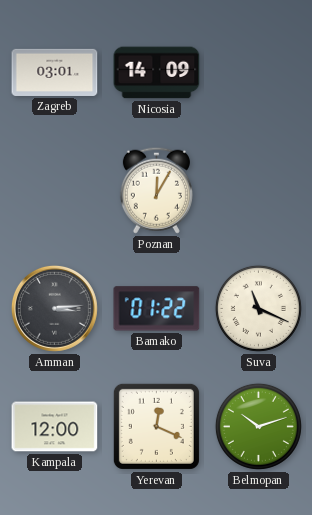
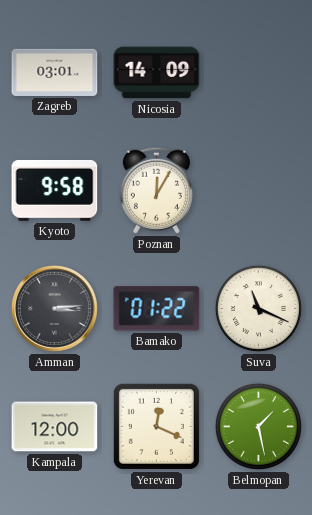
Kyoto: none -> 9:58 (55, 190)
Belmopan: 10:12 -> 1:28 (258, 426)
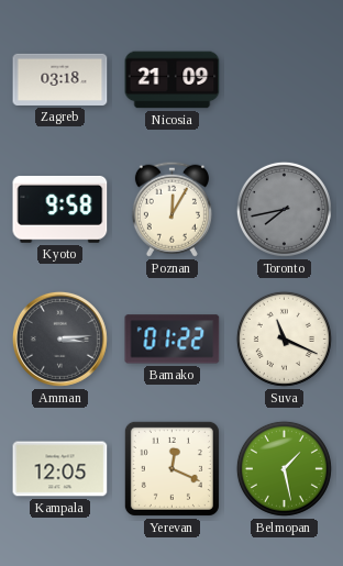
Zagreb: 03:01 -> 03:18 (60, 79)
Nicosia: 14:09 -> 21:09 (173, 80)
Toronto: none -> 7:43 (284, 209)
Kampala: 12:00 -> 12:05 (60, 469)
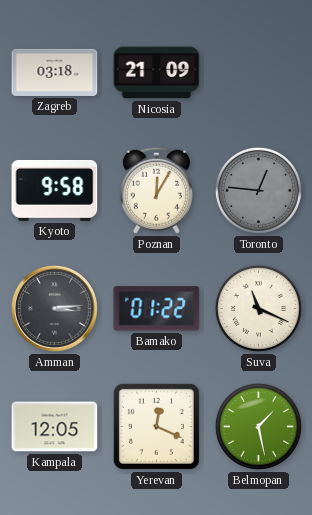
Toronto: 7:43 -> 12:46 (258, 190)
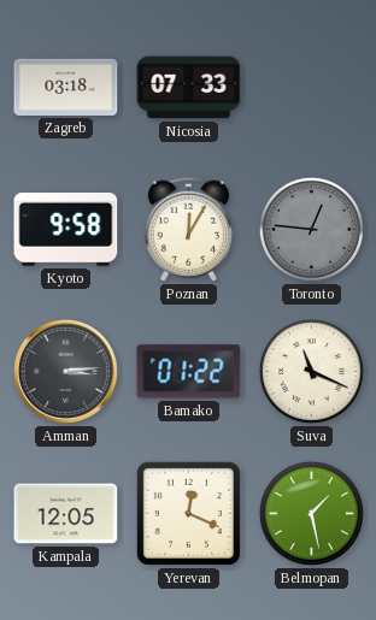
Nicosia: 21:09 -> 07:33 (189, 88)
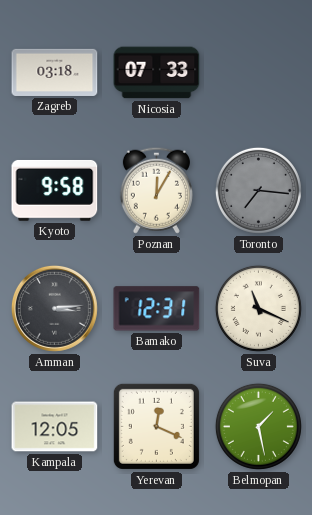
Toronto: 12:46 -> 7:16 (258, 190)
Bamako: 01:22 -> 12:31 (157, 309)
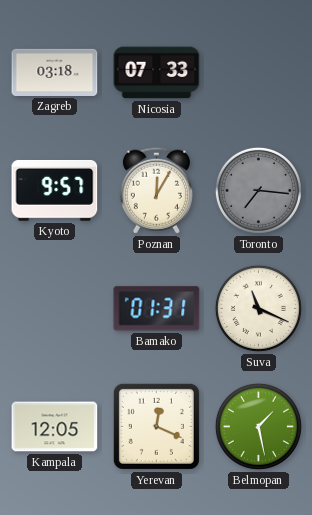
Kyoto: 9:58 -> 9:57 (55, 190)
Amman: 3:14 -> none (54, 308)
Bamako: 12:31 -> 01:31 (157, 309)
